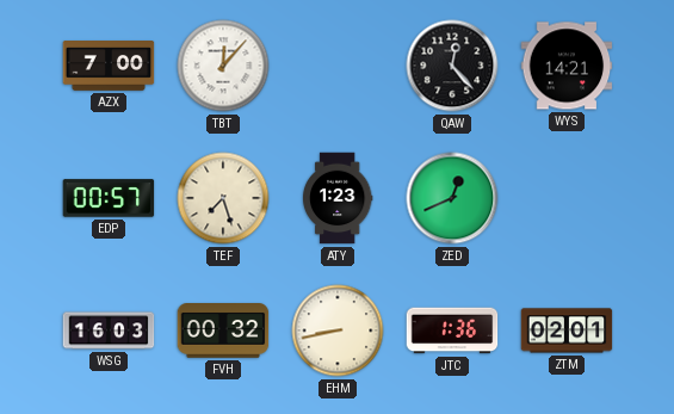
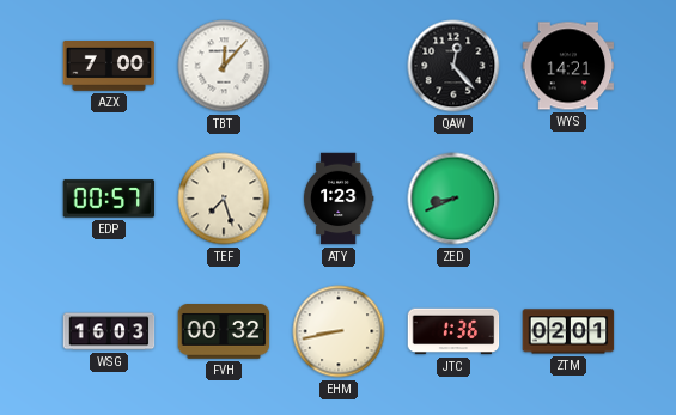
ZED: 12:41 -> 8:41 (453, 199)
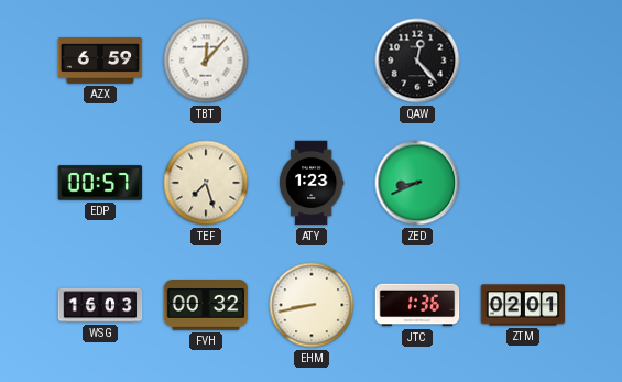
AZX: 7:00 -> 6:59 (100, 62)
WYS: 14:21 -> none (568, 66)
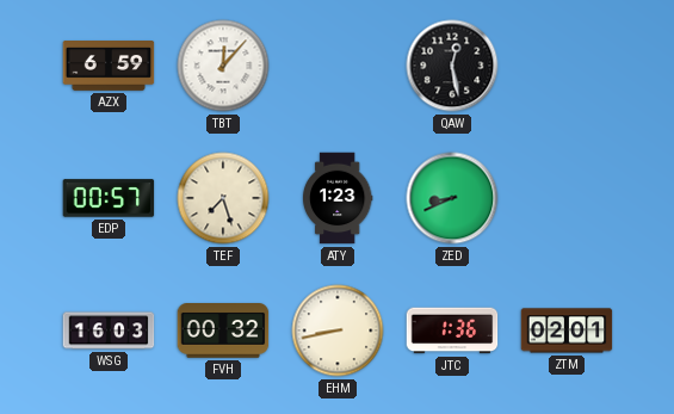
QAW: 12:23 -> 12:28 (452, 66)
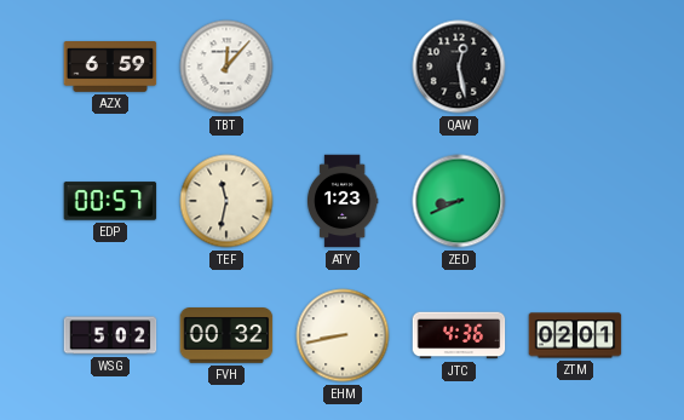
TEF: 7:27 -> 11:32 (226, 201)
WSG: 16:03 -> 5:02 (110, 335)
JTC: 1:36 -> 4:36 (459, 335)
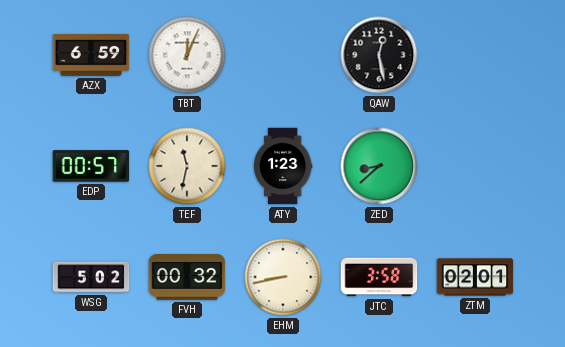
TBT: 12:07 -> 12:04 (187, 55)
ZED: 8:41 -> 8:38 (379, 166)
JTC: 4:36 -> 3:58 (379, 277)
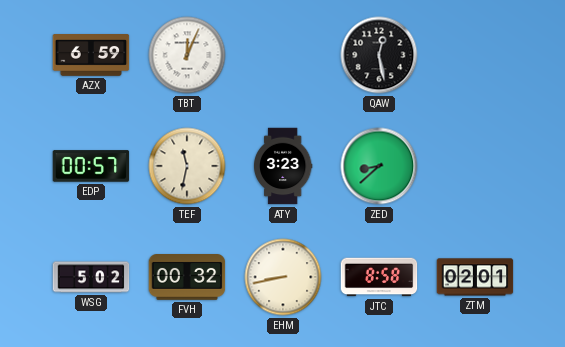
ATY: 1:23 -> 3:23 (283, 166)
JTC: 3:58 -> 8:58 (379, 277)
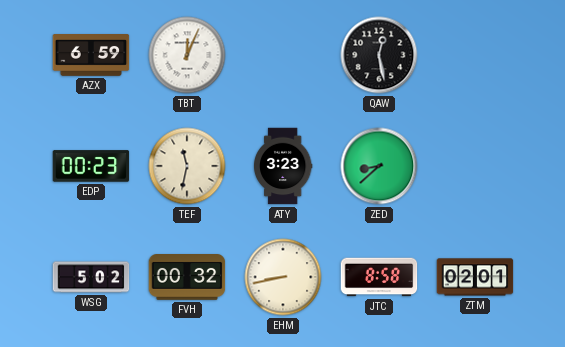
EDP: 00:57 -> 00:23 (91, 166)
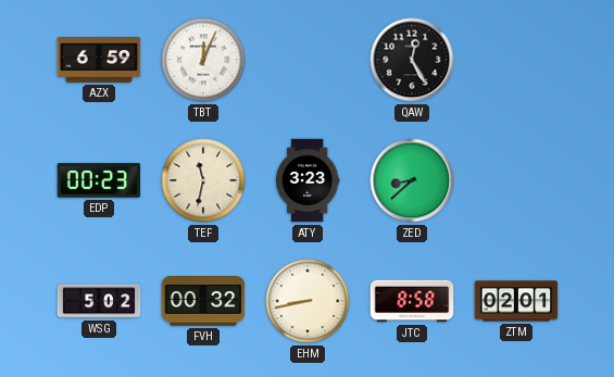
QAW: 12:28 -> 12:25 (412, 60)
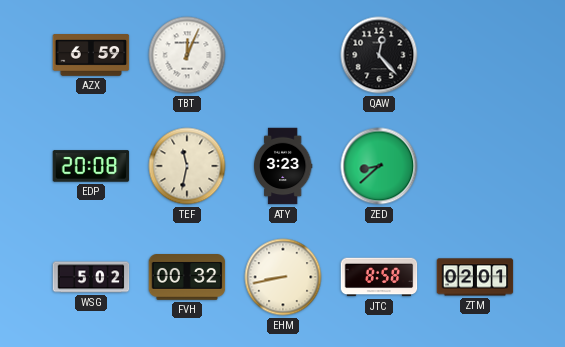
QAW: 12:25 -> 12:23 (379, 55)
EDP: 00:23 -> 20:08 (91, 166)
